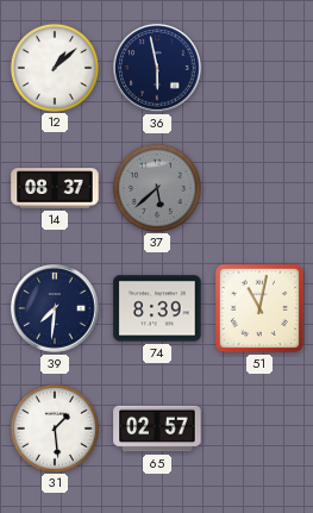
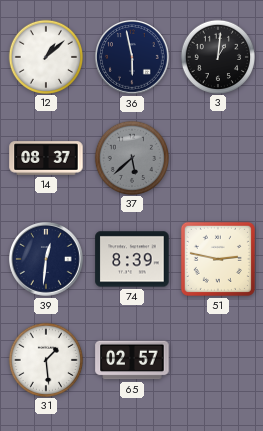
3: none -> 1:01 (217, 56)
39: 7:31 -> 12:31 (47, 260)
51: 11:02 -> 2:47 (218, 259)
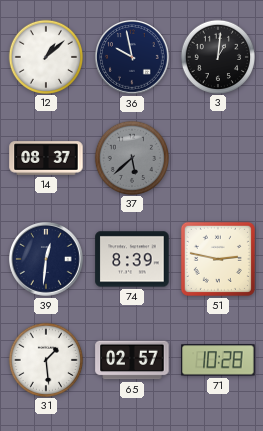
36: 5:58 -> 9:58 (133, 58)
71: none -> 10:28 (218, 360)
